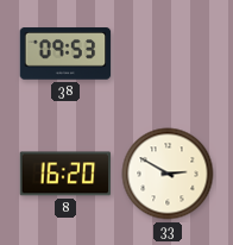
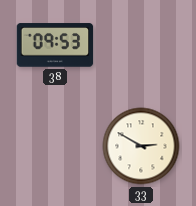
8: 16:20 -> none (65, 174)
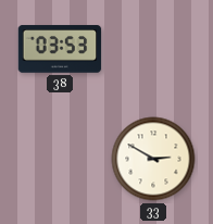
38: 09:53 -> 03:53 (60, 49)
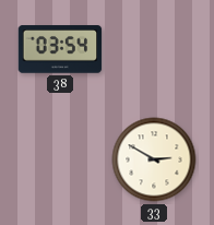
38: 03:53 -> 03:54 (60, 49)
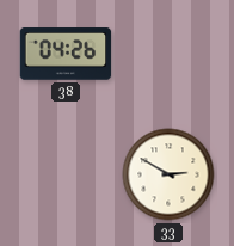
38: 03:54 -> 04:26 (66, 54)
